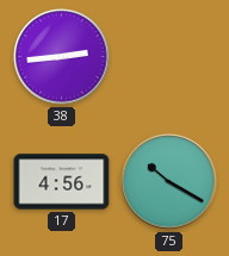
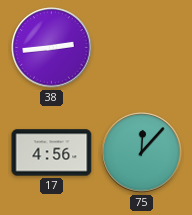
75: 10:20 -> 12:07 (142, 153)
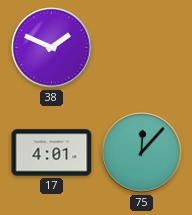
38: 2:44 -> 1:49 (52, 48)
17: 4:56 -> 4:01 (52, 153)
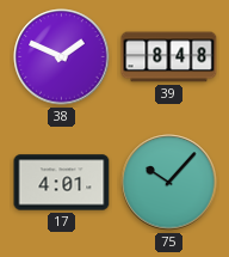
39: none -> 8:48 (169, 57)
75: 12:07 -> 10:07 (169, 183)
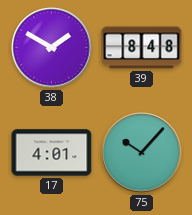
38: 1:49 -> 1:50 (52, 48)
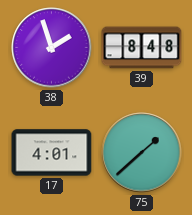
38: 1:50 -> 1:57 (52, 48)
75: 10:07 -> 1:38 (142, 153)
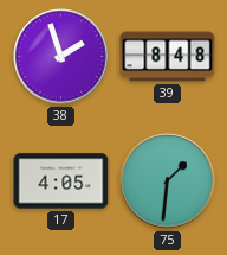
17: 4:01 -> 4:05 (61, 181)
75: 1:38 -> 1:31 (168, 181)
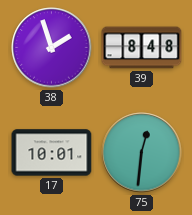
17: 4:05 -> 10:01 (52, 153)
75: 1:31 -> 12:31 (142, 153)
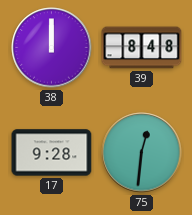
38: 1:57 -> 12:00 (52, 48)
17: 10:01 -> 9:28 (52, 153)
